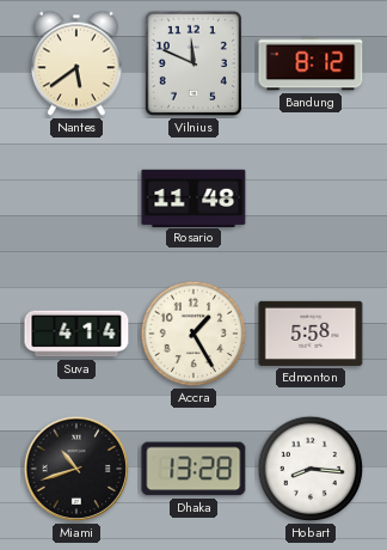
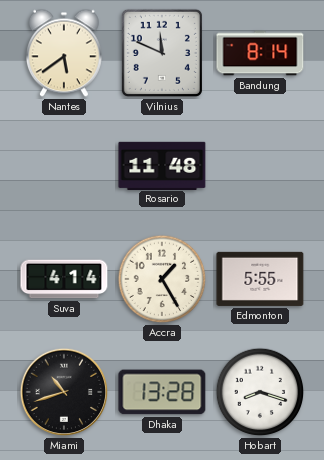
Bandung: 8:12 -> 8:14 (260, 53)
Edmonton: 5:58 -> 5:55 (260, 279)
Hobart: 8:16 -> 8:18 (260, 392)
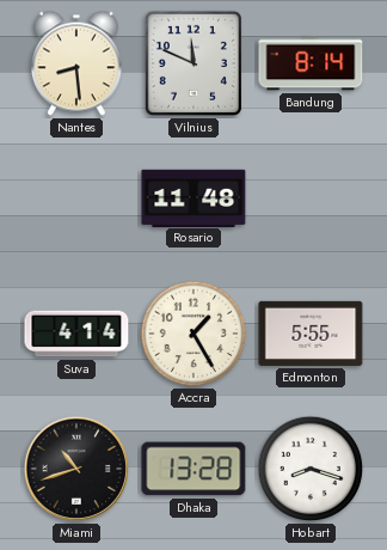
Nantes: 5:39 -> 8:29 (76, 63)
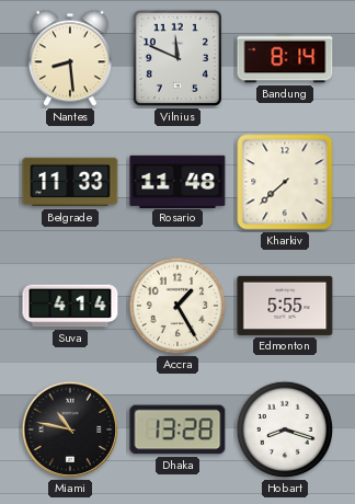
Belgrade: none -> 11:33 (70, 182)
Kharkiv: none -> 7:38 (285, 182)
Miami: 10:42 -> 10:47 (70, 429)
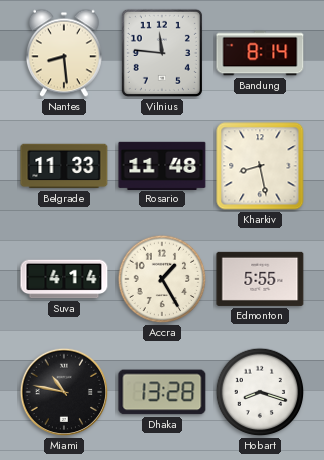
Vilnius: 11:49 -> 11:46 (162, 53)
Kharkiv: 7:38 -> 8:28 (260, 166)
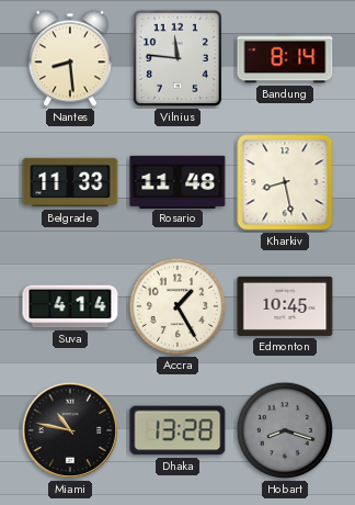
Edmonton: 5:55 -> 10:45 (285, 306)
Hobart dial: white -> grey (285, 430)
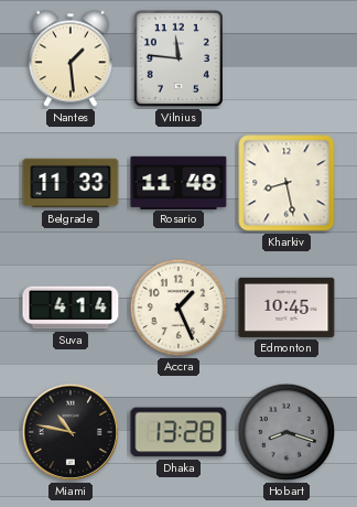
Nantes: 8:29 -> 1:29 (71, 58)
Bandung: 8:14 -> none (285, 58)
Accra: 1:25 -> 1:26 (178, 308)
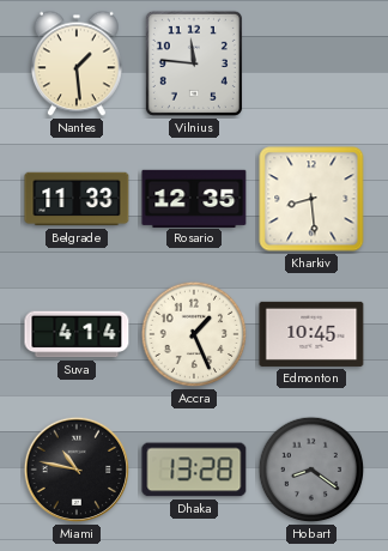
Rosario: 11:48 -> 12:35 (194, 198)
Kharkiv: 8:28 -> 8:29 (311, 199)
Hobart: 8:18 -> 8:21 (311, 470)
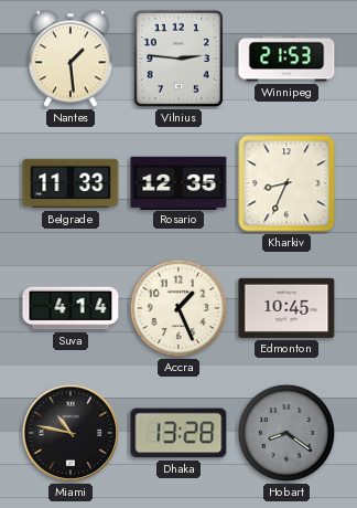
Vilnius: 11:46 -> 2:46 (178, 59)
Winnipeg: none -> 21:53 (286, 59)
Kharkiv: 8:29 -> 8:34 (286, 183)
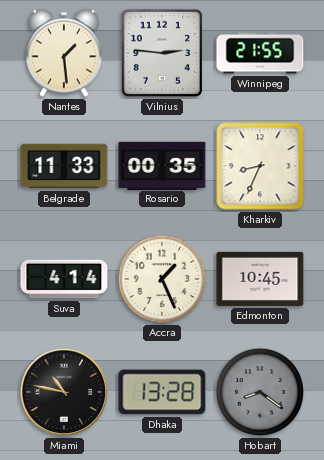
Winnipeg: 21:53 -> 21:55 (260, 53)
Rosario: 12:35 -> 00:35 (162, 165)
